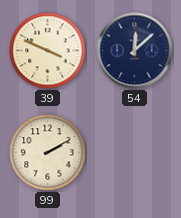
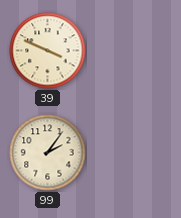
54: 12:08 -> none (135, 51)
99: 2:10 -> 2:06 (48, 153)
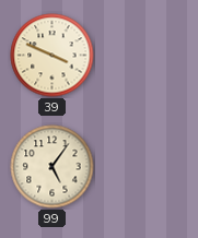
99: 2:06 -> 5:06 (53, 167)
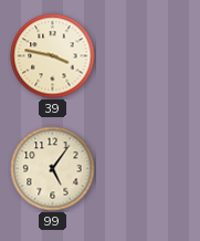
39: 3:49 -> 3:47 (53, 56)
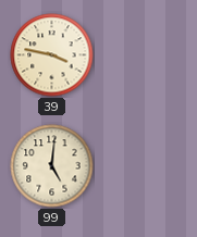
99: 5:06 -> 5:01 (52, 166)
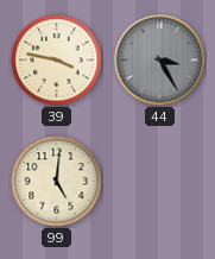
44: none -> 3:25 (160, 61)
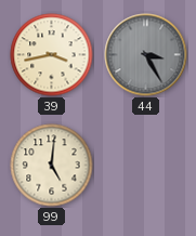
39: 3:47 -> 3:43 (52, 55)
